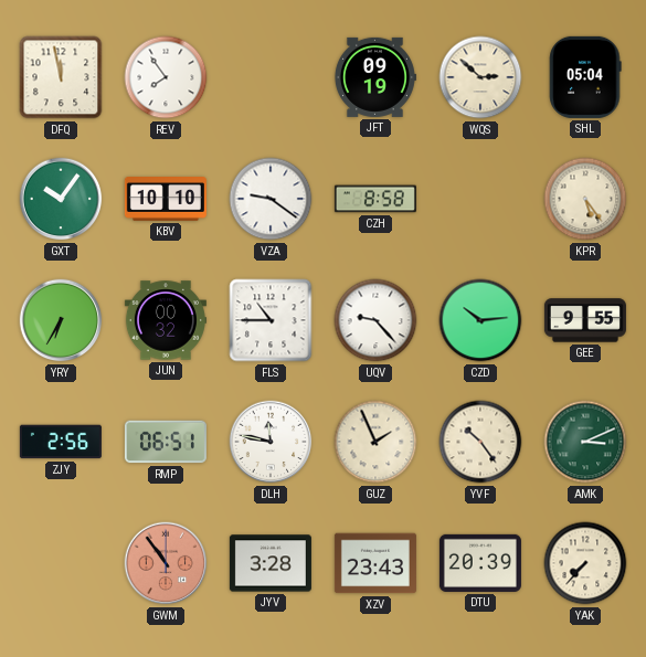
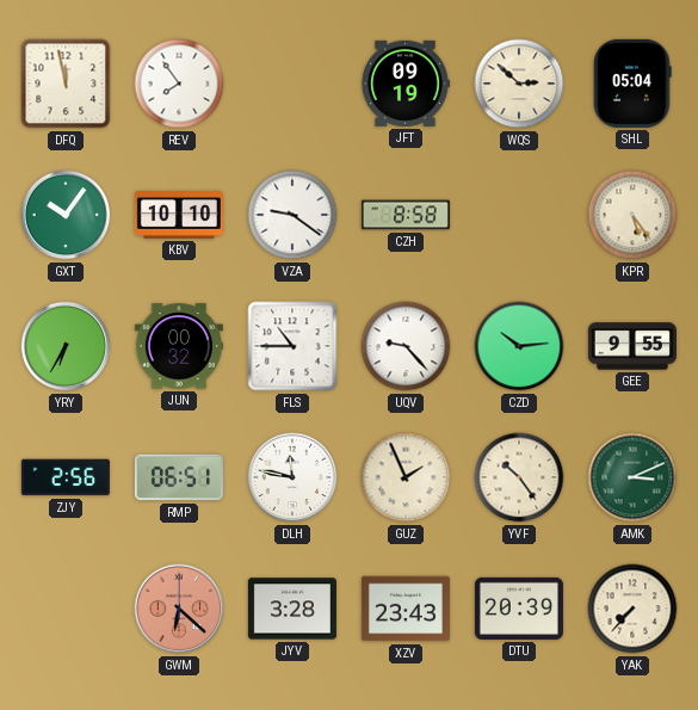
GWM: 10:54 -> 6:22 (179, 609)
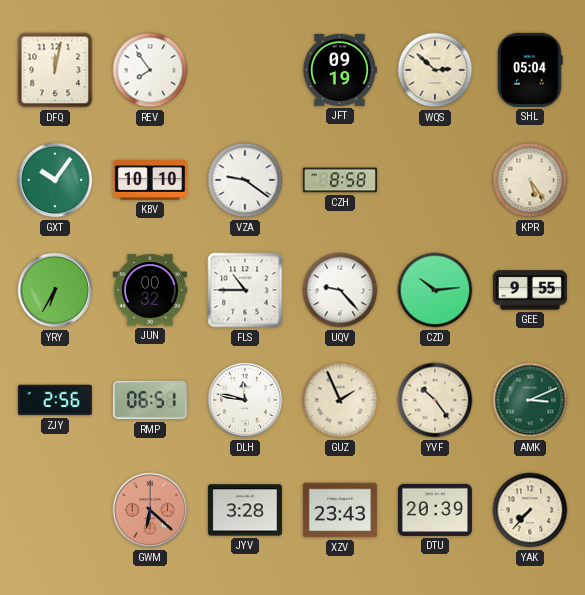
DFQ: 11:58 -> 12:02 (55, 70)
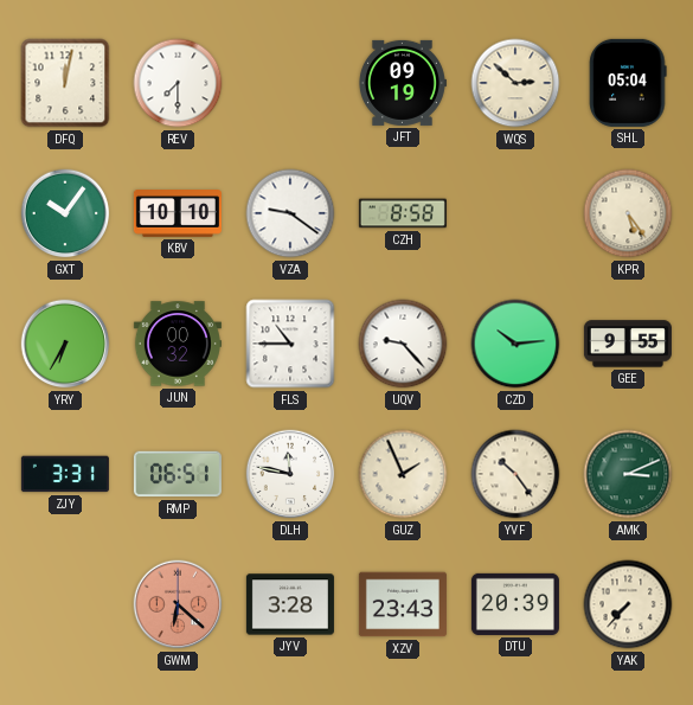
REV: 7:54 -> 7:30 (178, 83)
ZJY: 2:56 -> 3:31 (65, 474)
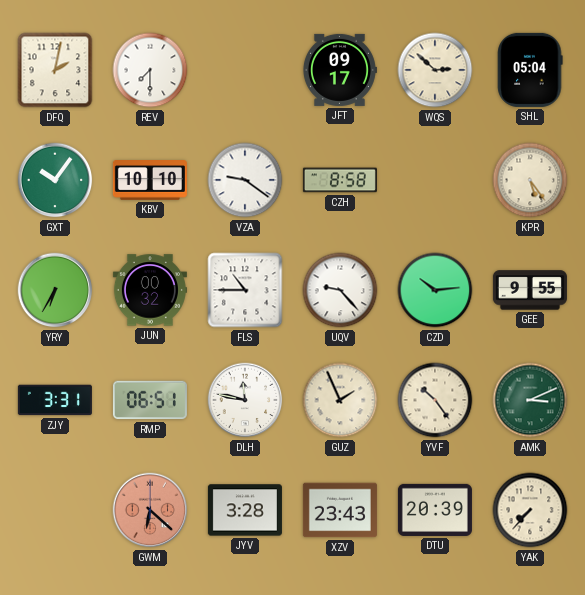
DFQ: 12:02 -> 2:02 (55, 70)
JFT: 09:19 -> 09:17 (339, 70)
